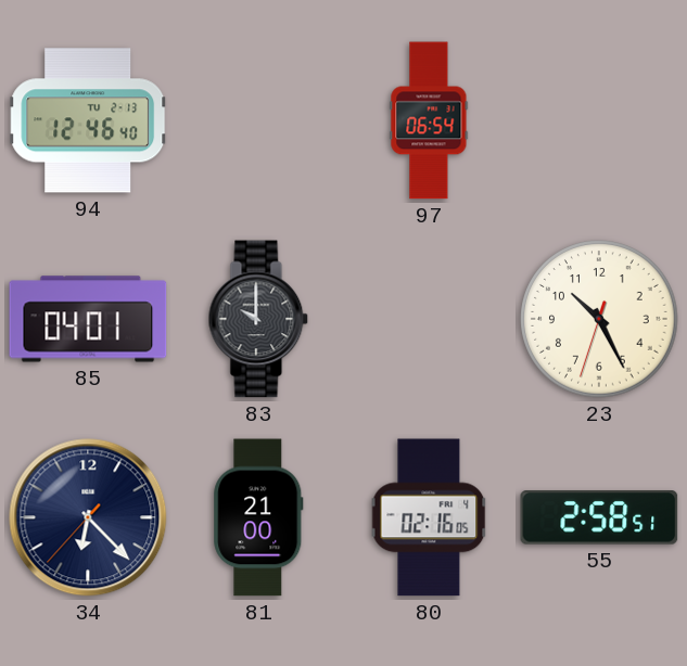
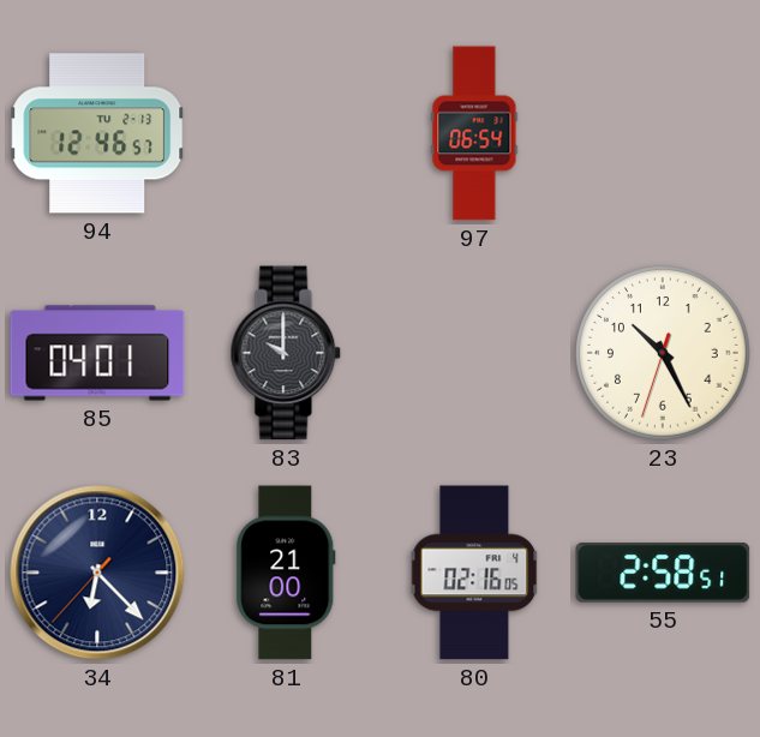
94: 12:46:40 -> 12:46:57 (98, 133)
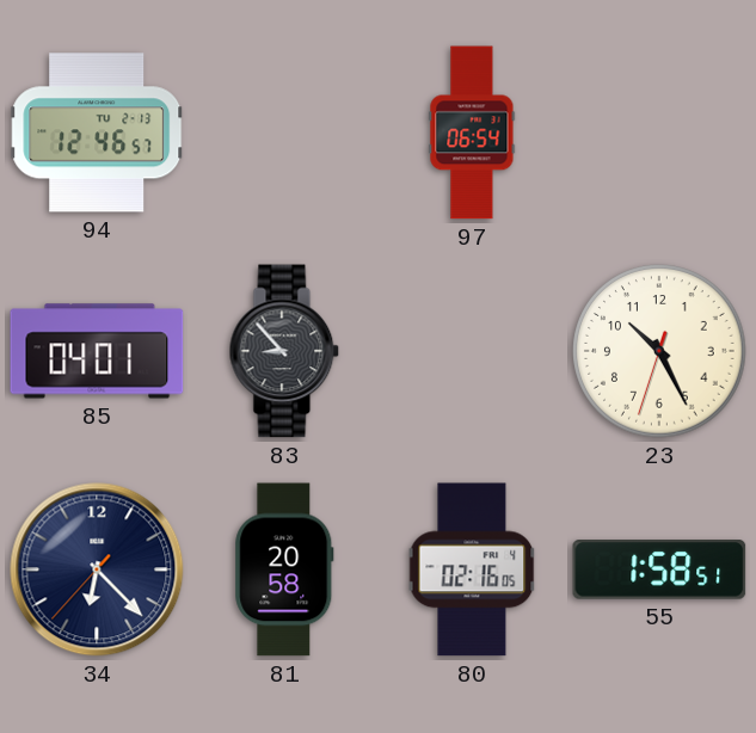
83: 10:00 -> 8:53 (284, 351)
81: 21:00 -> 20:58 (284, 569)
55: 2:58 -> 1:58 (659, 569)
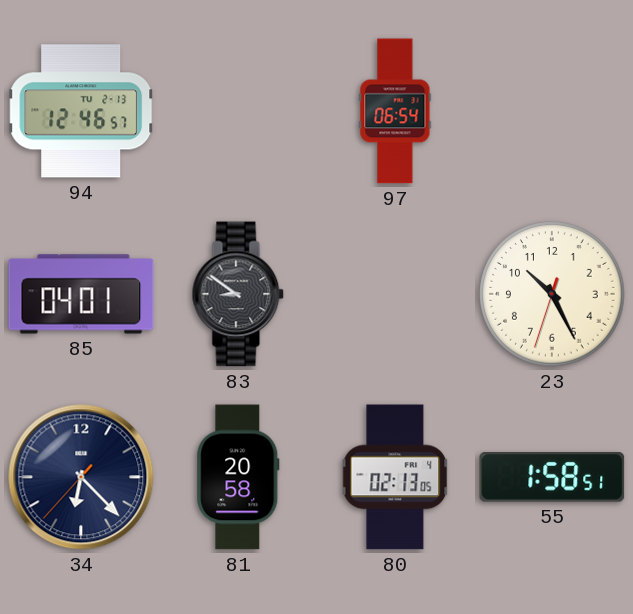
83: 8:53 -> 8:51 (238, 294)
80: 02:16 -> 02:13 (395, 477)
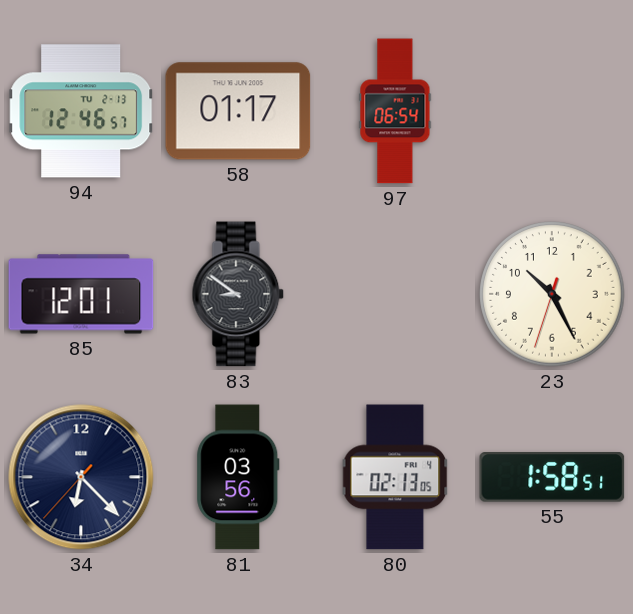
58: none -> 01:17 (238, 111)
85: 04:01 -> 12:01 (81, 294)
81: 20:58 -> 03:56 (238, 477)
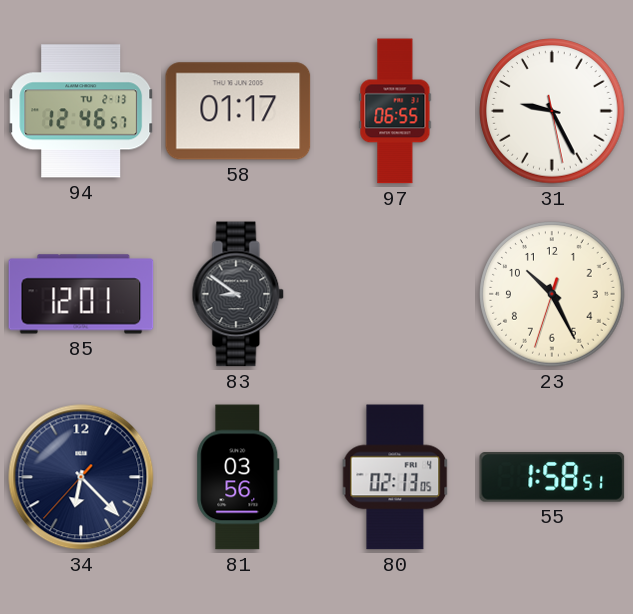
97: 06:54 -> 06:55 (395, 111)
31: none -> 9:25 (552, 111)
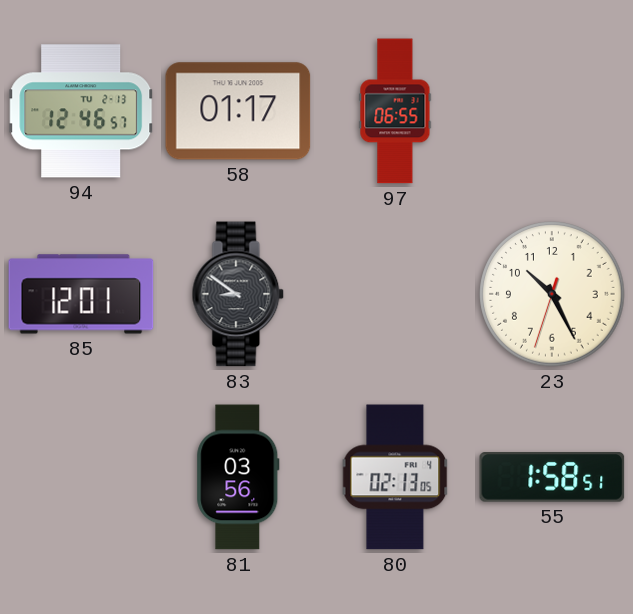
31: 9:25 -> none (552, 111)
34: 6:22 -> none (81, 477)
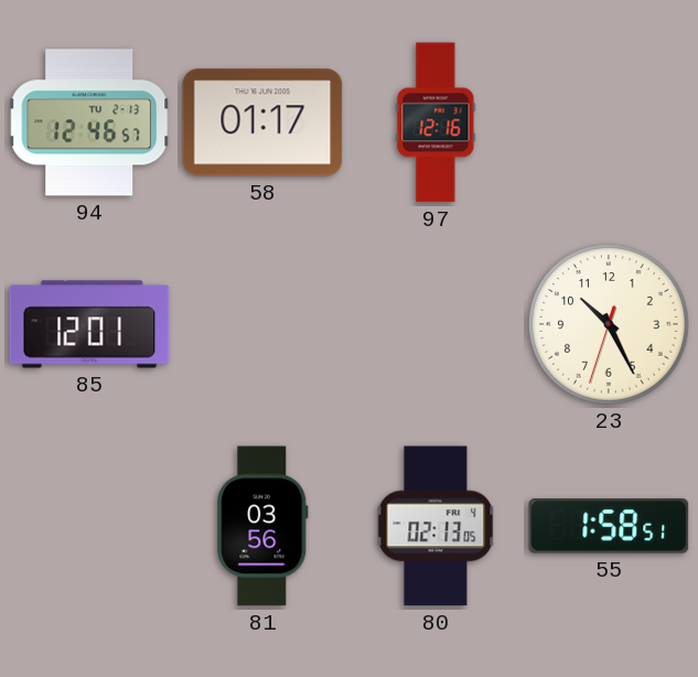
97: 06:55 -> 12:16 (436, 122)
83: 8:51 -> none (238, 294)
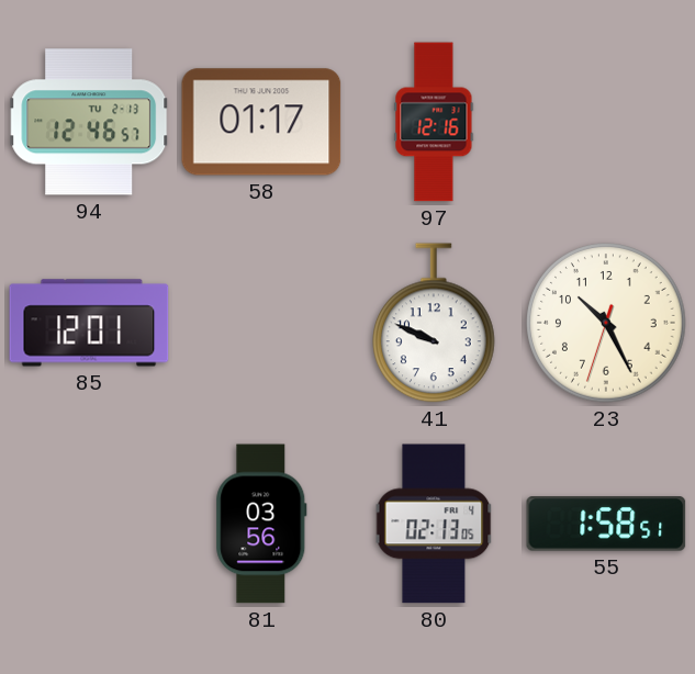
41: none -> 9:49 (435, 323)
